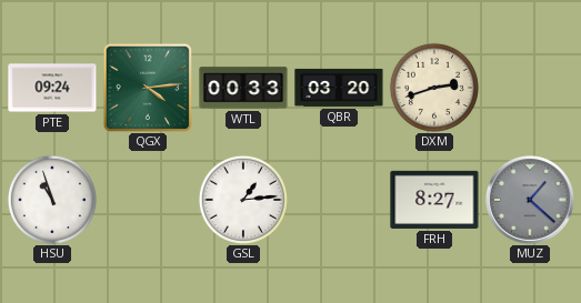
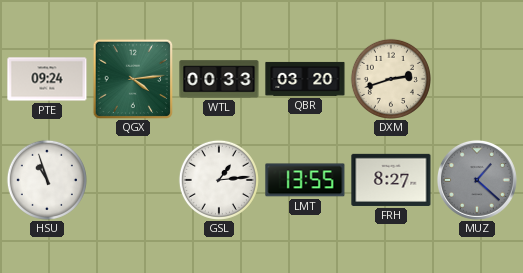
LMT: none -> 13:55 (305, 180)
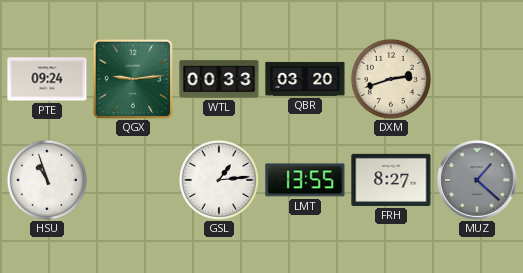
QGX: 4:14 -> 9:14 (133, 79)
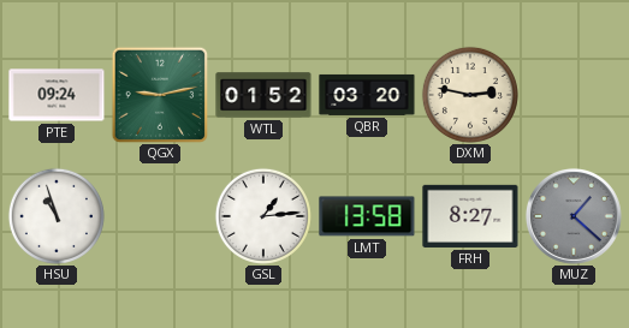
QGX: 9:14 -> 9:13 (160, 95)
WTL: 00:33 -> 01:52 (263, 95)
DXM: 2:42 -> 2:47 (470, 95)
LMT: 13:55 -> 13:58 (367, 216)
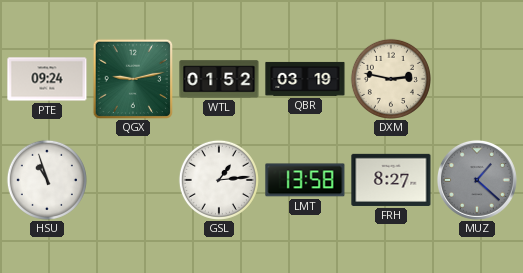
QBR: 03:20 -> 03:19 (305, 79)
